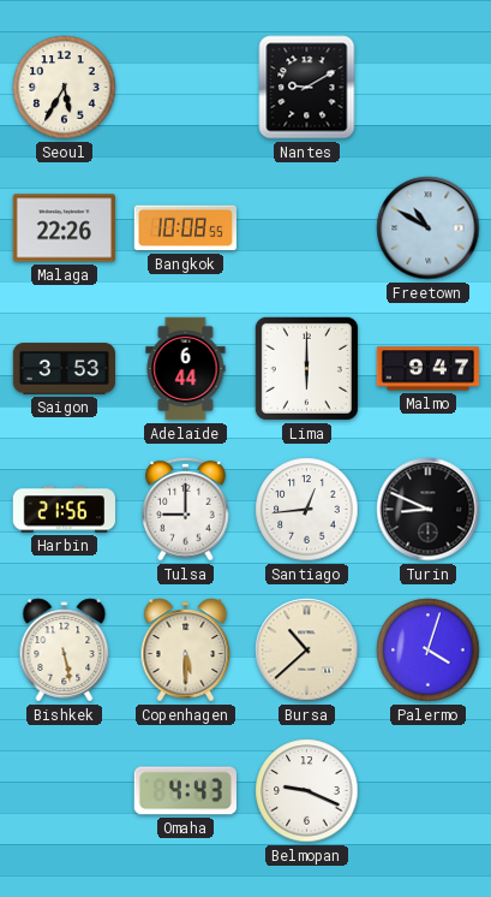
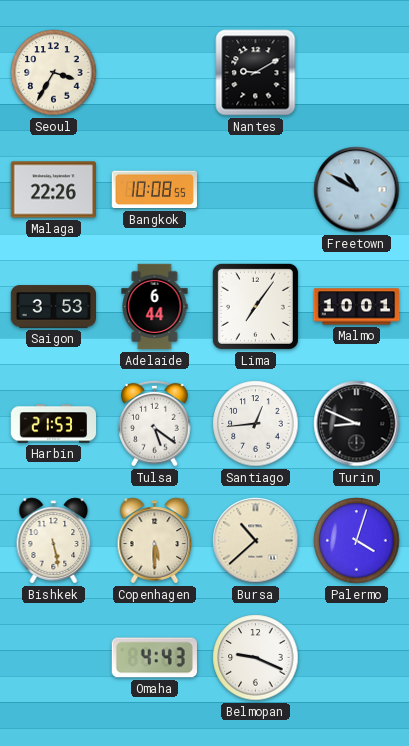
Seoul: 5:35 -> 3:35 (54, 73)
Lima: 6:00 -> 7:06 (255, 306)
Malmo: 9:47 -> 10:01 (357, 307)
Harbin: 21:56 -> 21:53 (53, 424)
Tulsa: 9:00 -> 5:21 (155, 423)
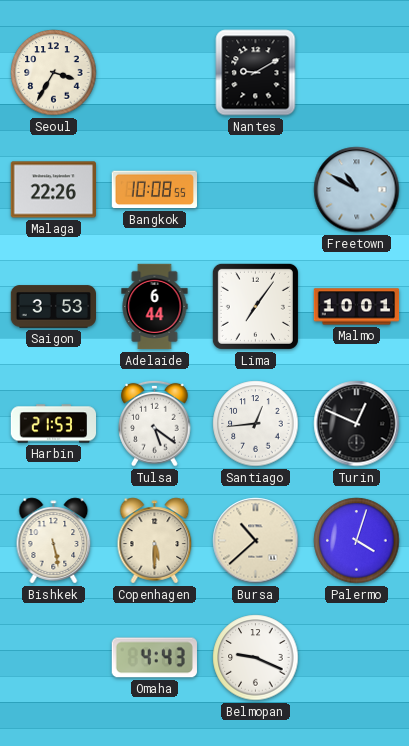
Turin: 8:49 -> 12:49 (357, 424)
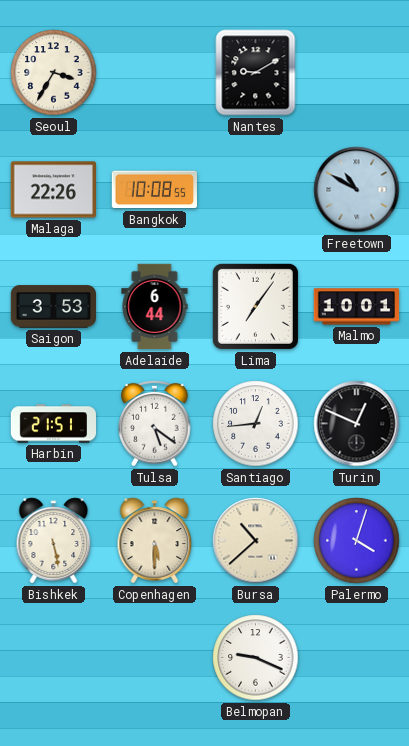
Harbin: 21:53 -> 21:51 (53, 424)
Omaha: 4:43 -> none (154, 658)
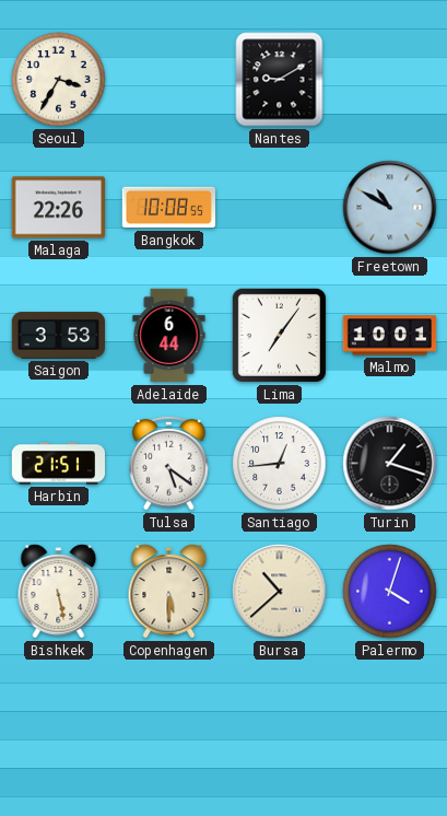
Turin: 12:49 -> 1:18 (390, 464)
Belmopan: 9:19 -> none (256, 658)
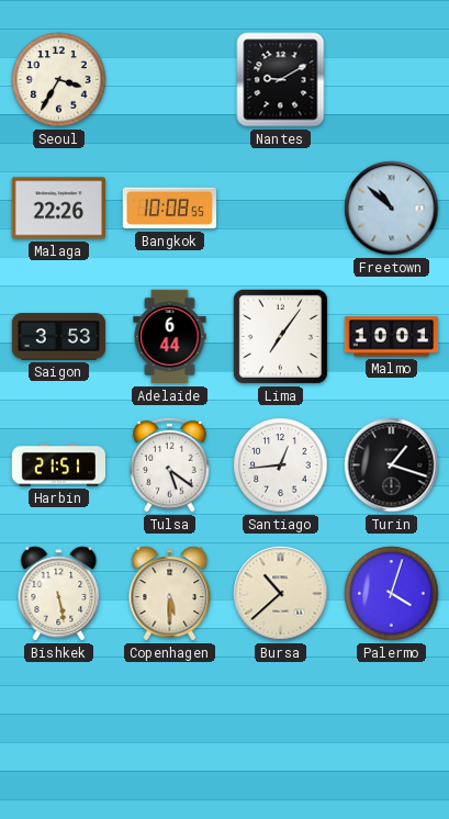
Freetown: 10:50 -> 10:52 (392, 209)
